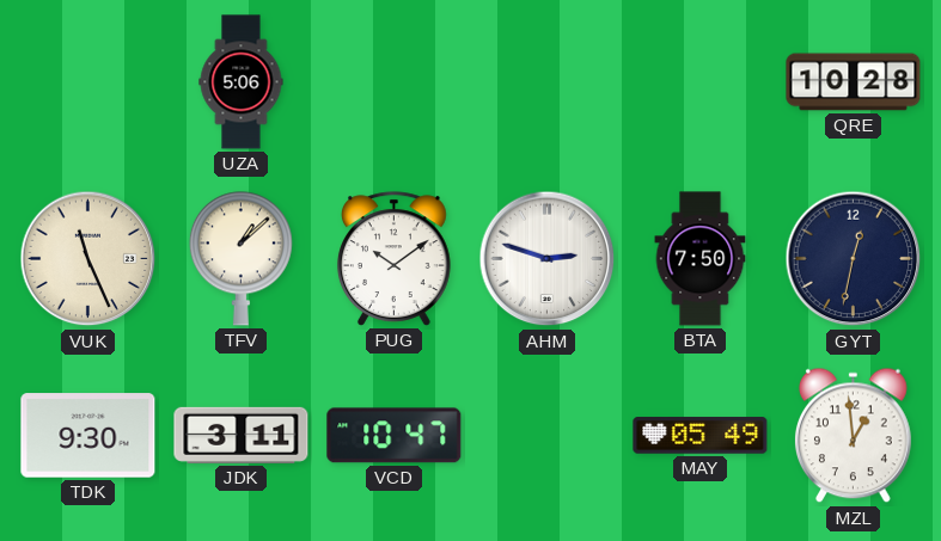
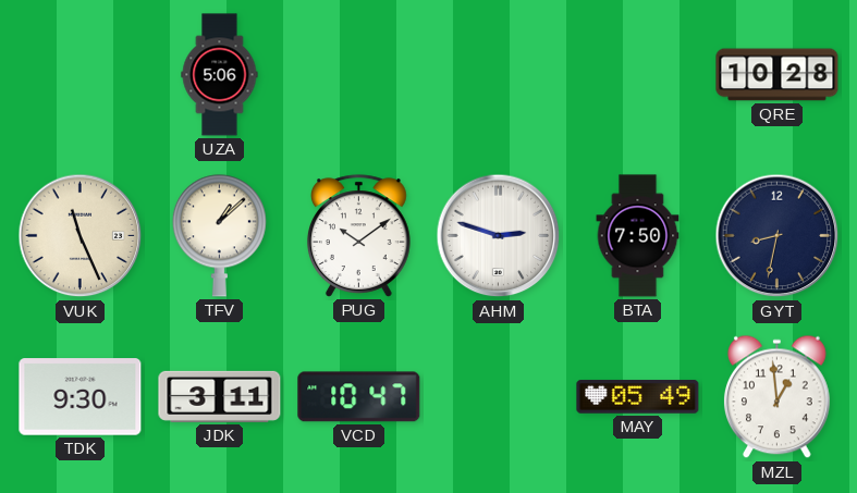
GYT: 12:32 -> 8:32 (778, 236)
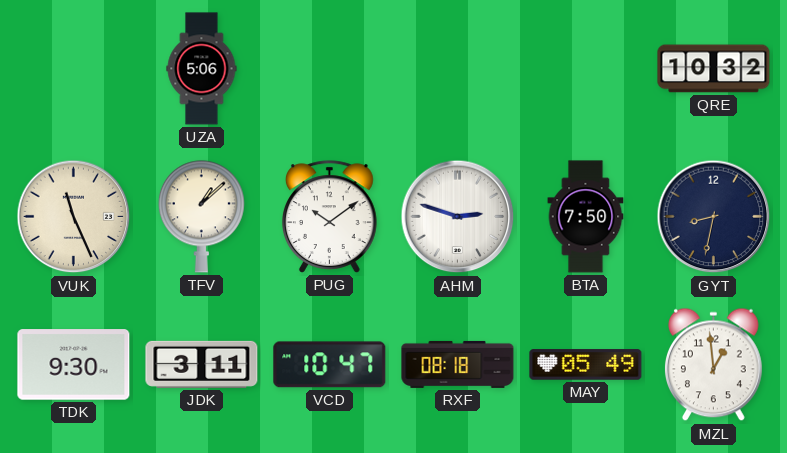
QRE: 10:28 -> 10:32 (714, 69)
RXF: none -> 08:18 (458, 364)
